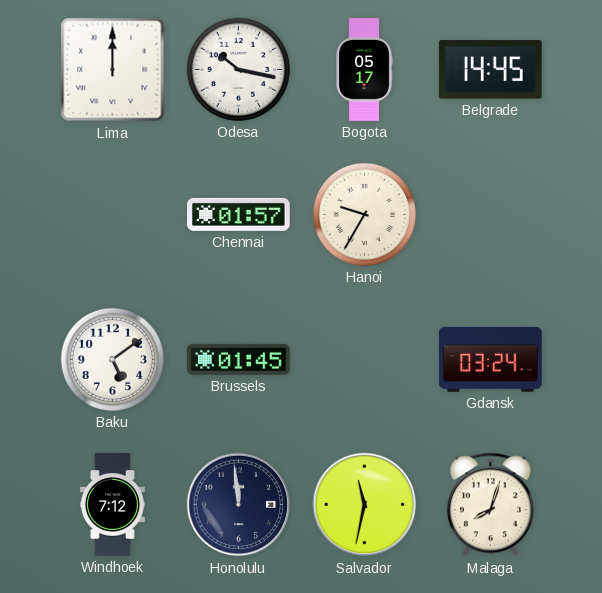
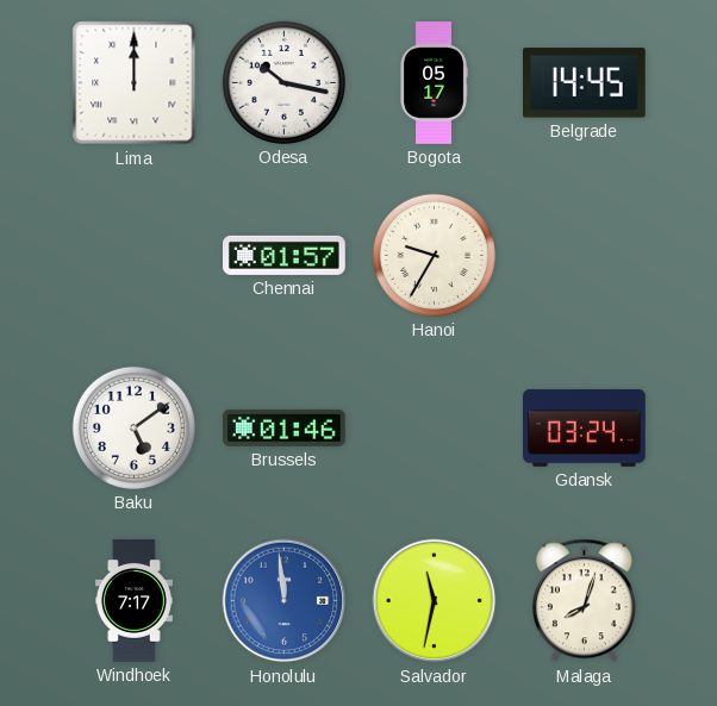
Brussels: 01:45 -> 01:46 (285, 427)
Windhoek: 7:12 -> 7:17 (133, 601)
Honolulu dial: navy -> blue (285, 601)
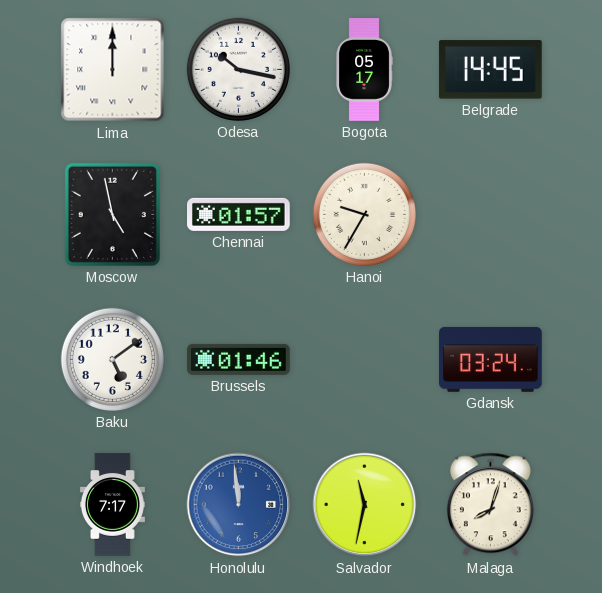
Moscow: none -> 4:58 (112, 214)
